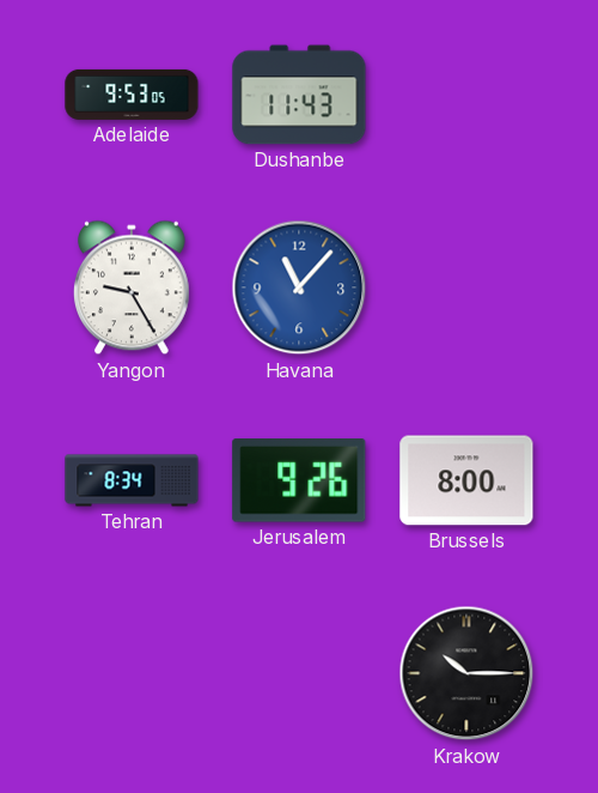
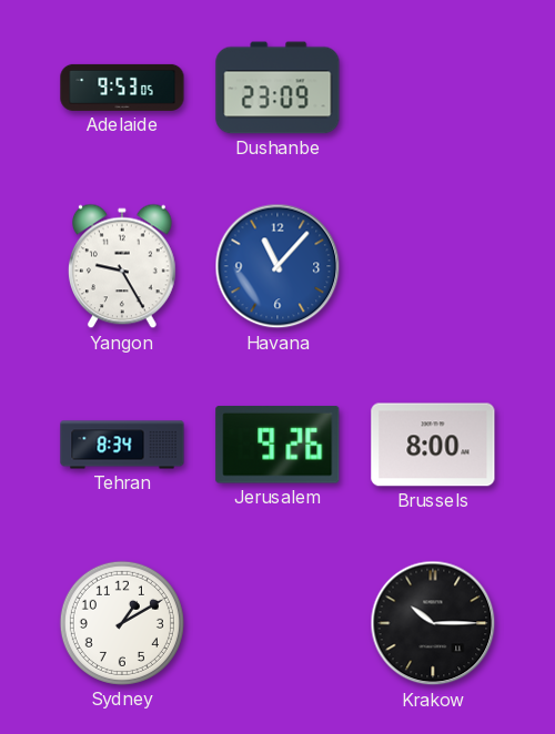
Dushanbe: 11:43 -> 23:09 (277, 88)
Sydney: none -> 1:10 (122, 623)
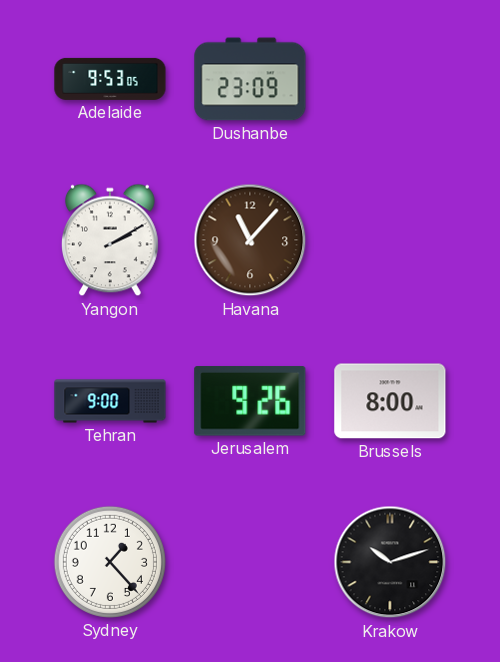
Yangon: 9:25 -> 2:10 (110, 240)
Havana dial: blue -> brown (250, 240)
Tehran: 8:34 -> 9:00 (110, 401)
Sydney: 1:10 -> 1:23 (110, 562)
Krakow: 10:15 -> 10:12 (390, 562)
